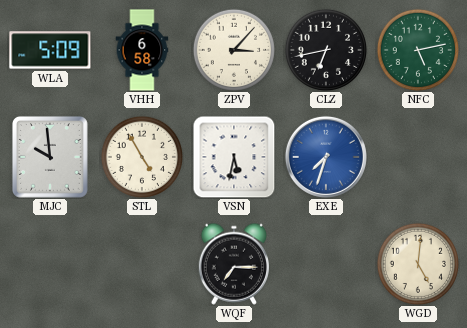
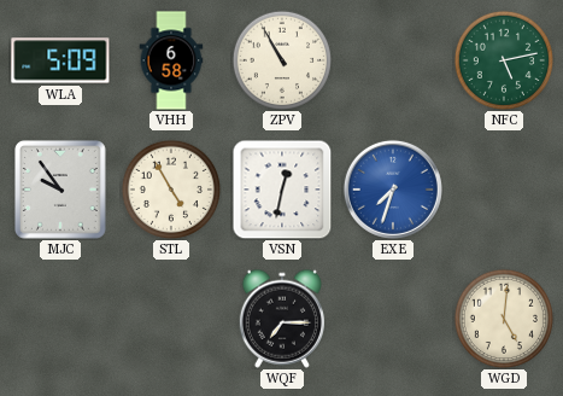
ZPV: 3:07 -> 10:55 (281, 59)
CLZ: 6:43 -> none (325, 49)
MJC: 9:59 -> 9:54 (60, 190)
VSN: 5:32 -> 12:32 (282, 190)
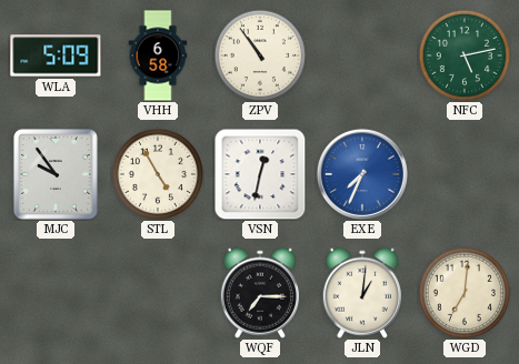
ZPV: 10:55 -> 10:54 (259, 54)
EXE: 7:33 -> 7:34 (362, 174)
JLN: none -> 1:01 (362, 293)
WGD: 5:01 -> 7:01 (463, 292)
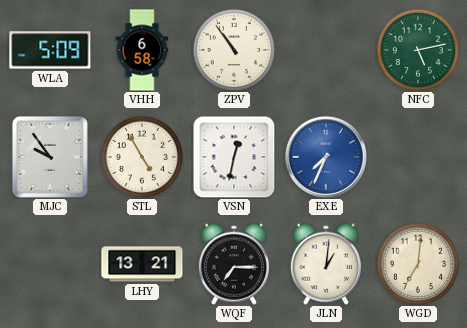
LHY: none -> 13:21 (142, 264)
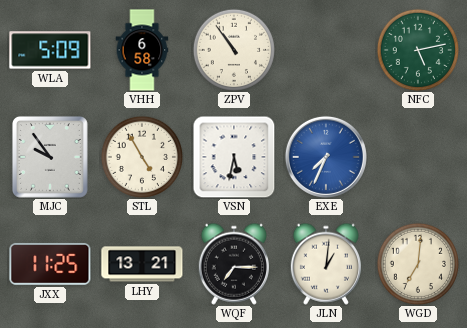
VSN: 12:32 -> 5:32 (234, 157)
JXX: none -> 11:25 (50, 264)
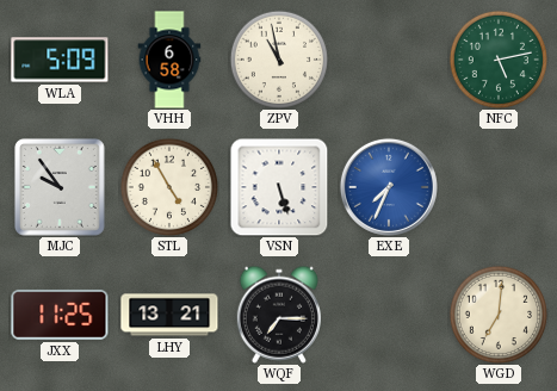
ZPV: 10:54 -> 10:58 (278, 58)
VSN: 5:32 -> 5:27 (279, 187)
JLN: 1:01 -> none (326, 264)
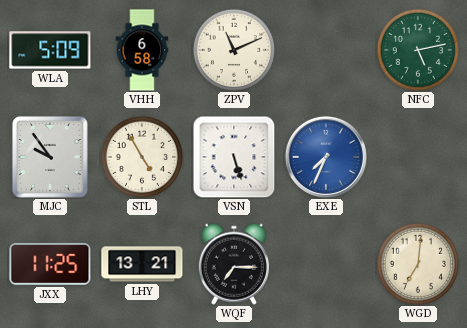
ZPV: 10:58 -> 11:11 (233, 49)
